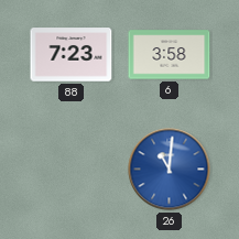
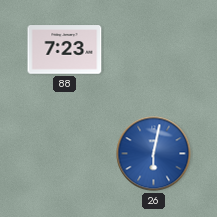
6: 3:58 -> none (170, 55)
26: 11:01 -> 6:02 (154, 154)
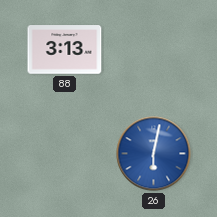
88: 7:23 -> 3:13 (65, 50)
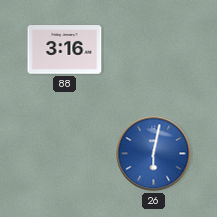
88: 3:13 -> 3:16 (65, 50)
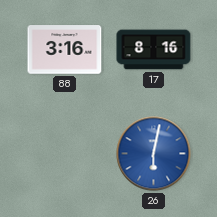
17: none -> 8:16 (154, 50)
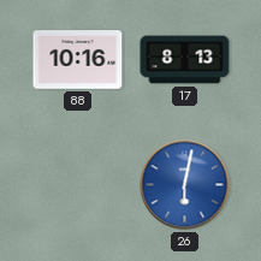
88: 3:16 -> 10:16 (78, 60)
17: 8:16 -> 8:13 (185, 60)
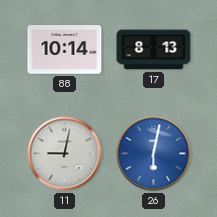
88: 10:16 -> 10:14 (65, 50)
11: none -> 9:02 (65, 154)
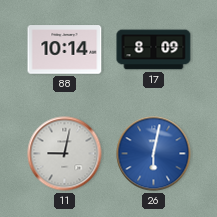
17: 8:13 -> 8:09 (154, 50)
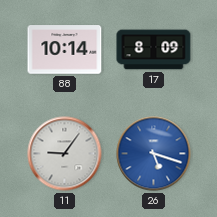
11: 9:02 -> 9:06 (65, 154)
26: 6:02 -> 5:18 (154, 154)
